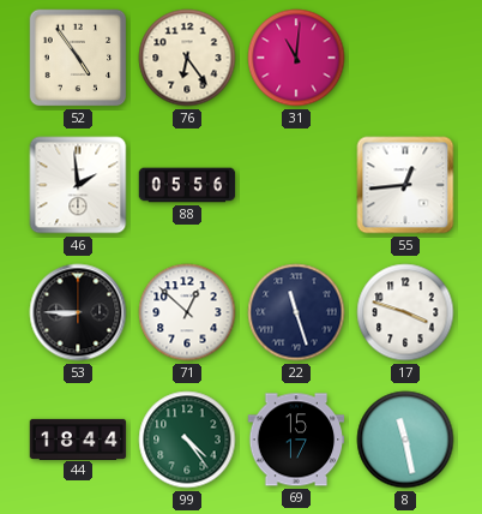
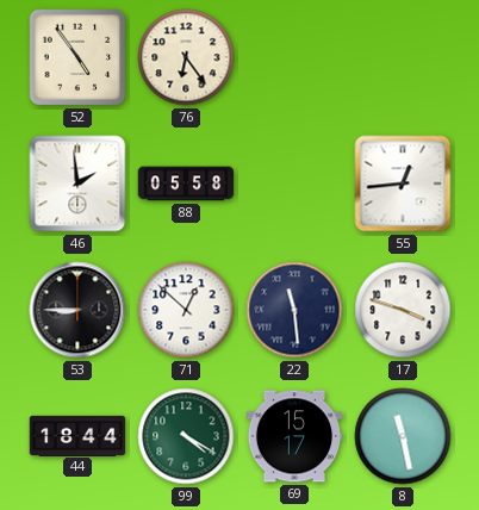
31: 11:01 -> none (296, 58)
88: 05:56 -> 05:58 (186, 184)
22: 11:27 -> 11:29 (294, 310)
99: 4:24 -> 4:20 (186, 436)
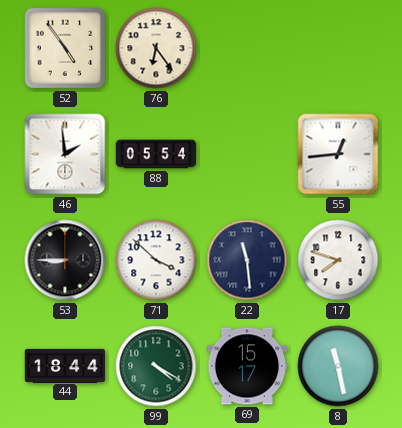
88: 05:58 -> 05:54 (156, 154)
71: 12:52 -> 3:52 (156, 260)
17: 3:48 -> 7:48 (338, 260)
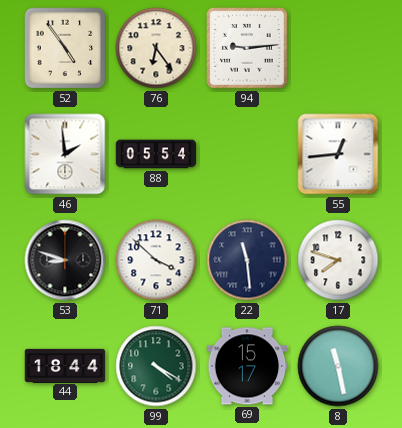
94: none -> 9:14 (247, 48)
53: 8:45 -> 8:48 (65, 260)
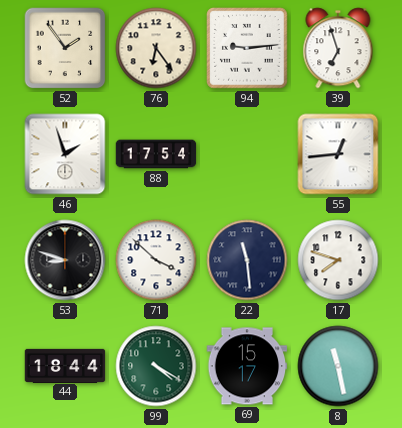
52: 4:54 -> 1:54 (65, 48)
39: none -> 6:57 (338, 48)
46: 1:59 -> 1:57 (65, 154)
88: 05:54 -> 17:54 (156, 154)
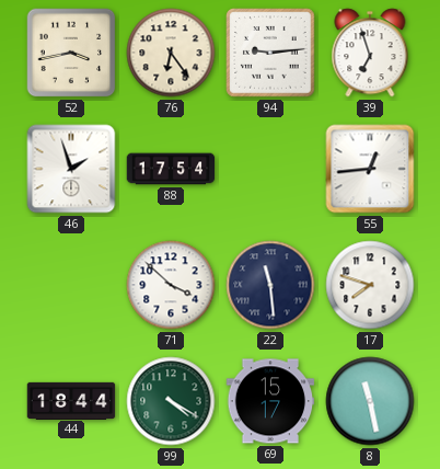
52: 1:54 -> 3:43 (71, 53)
53: 8:48 -> none (65, 260)
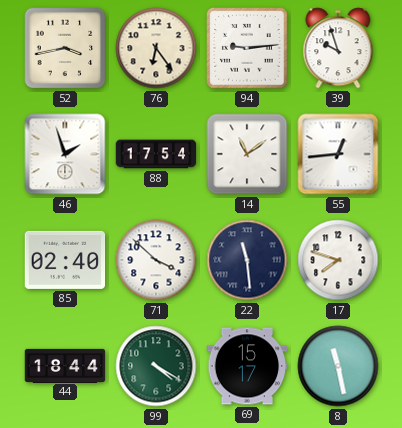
39: 6:57 -> 9:57 (338, 48)
14: none -> 11:09 (247, 154)
85: none -> 02:40 (65, 260)
